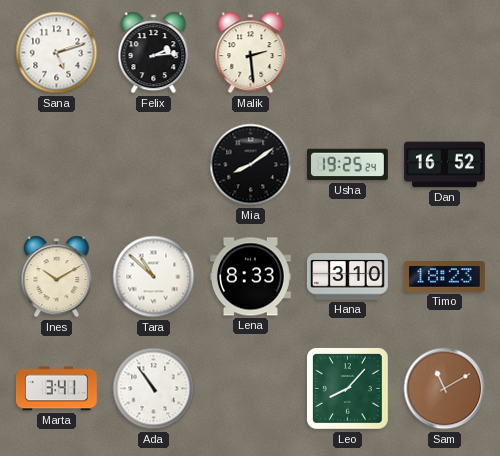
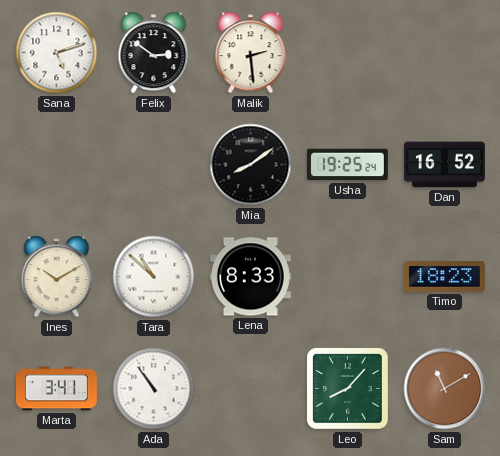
Felix: 2:14 -> 2:51 (154, 53)
Hana: 3:10 -> none (347, 277)
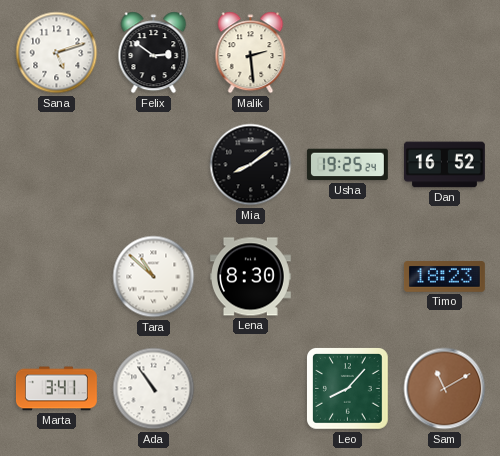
Ines: 10:10 -> none (57, 277)
Lena: 8:33 -> 8:30 (250, 277)
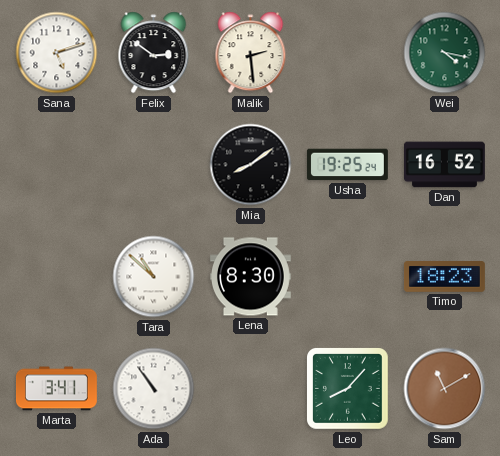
Wei: none -> 4:17 (445, 53)
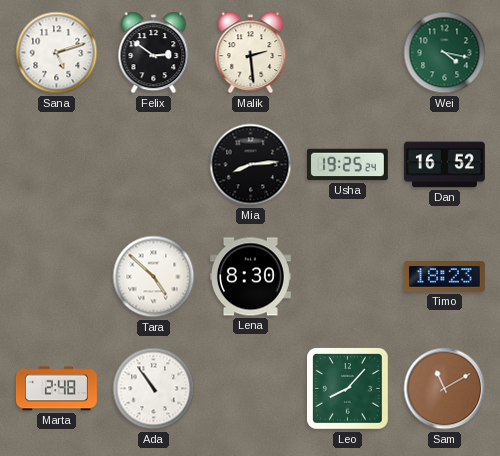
Mia: 8:09 -> 8:14 (251, 165)
Tara: 10:52 -> 4:52 (154, 277)
Marta: 3:41 -> 2:48 (56, 389)
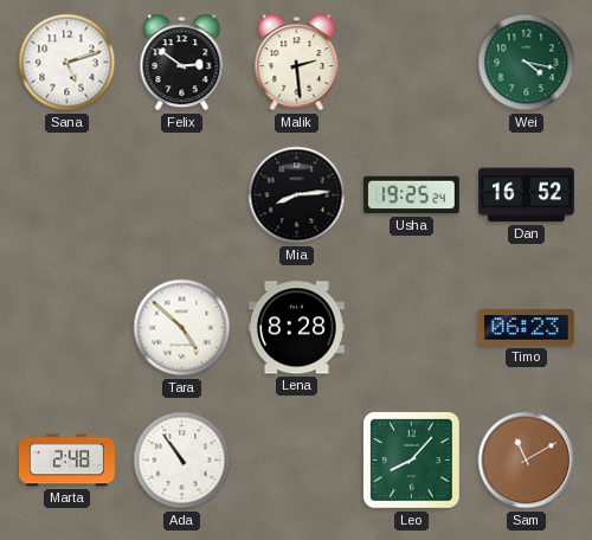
Lena: 8:30 -> 8:28 (296, 328)
Timo: 18:23 -> 06:23 (526, 328)
